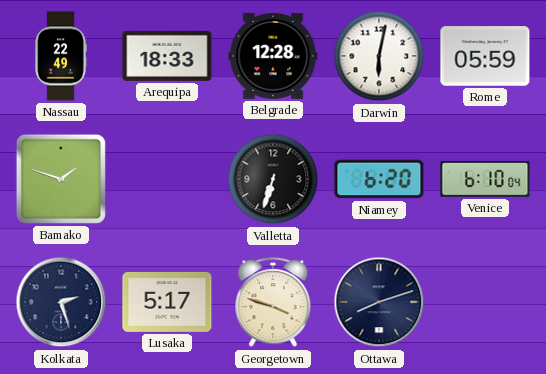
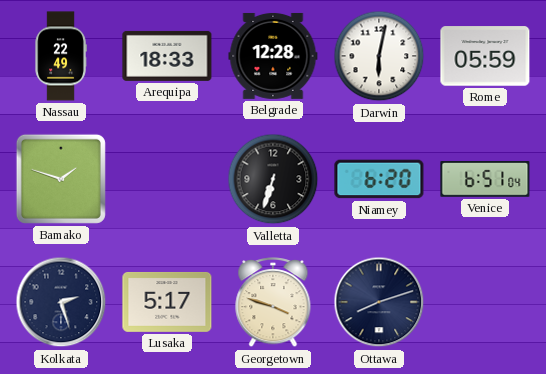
Venice: 6:10 -> 6:51 (485, 179)
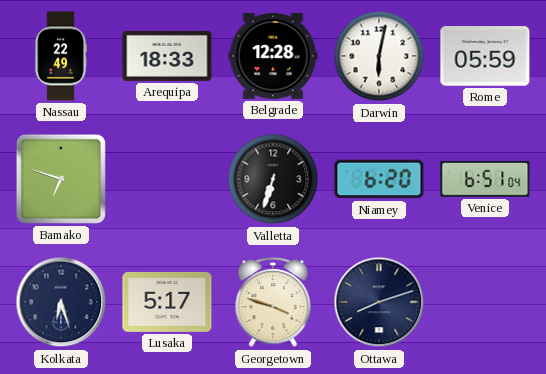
Bamako: 1:48 -> 6:48 (61, 179)
Kolkata: 2:27 -> 6:27 (61, 302)
